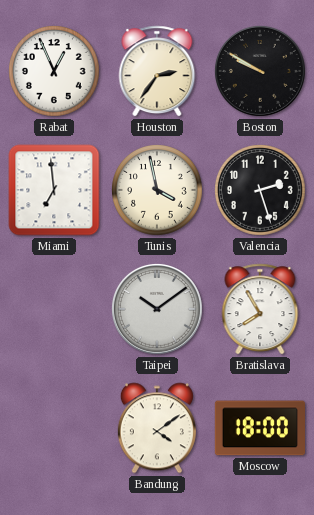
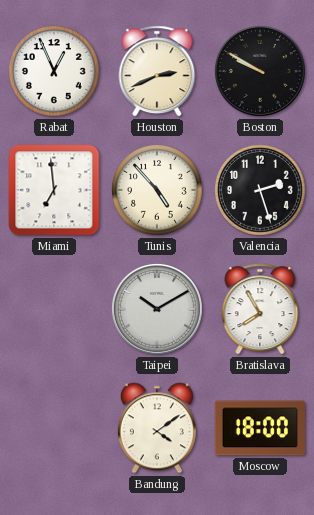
Houston: 2:36 -> 2:41 (157, 71)
Tunis: 3:58 -> 4:53 (158, 191)
Taipei: 10:09 -> 10:10 (157, 309)
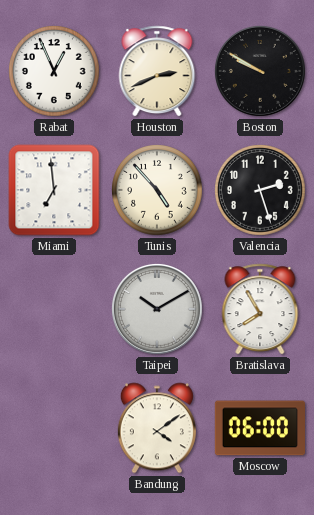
Moscow: 18:00 -> 06:00 (259, 428)
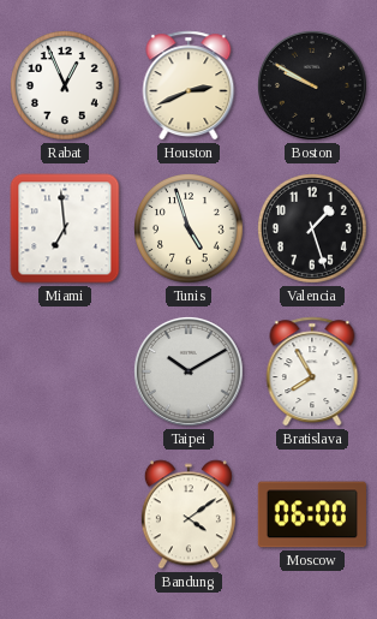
Tunis: 4:53 -> 4:57 (190, 230)
Valencia: 2:27 -> 1:27 (313, 230)
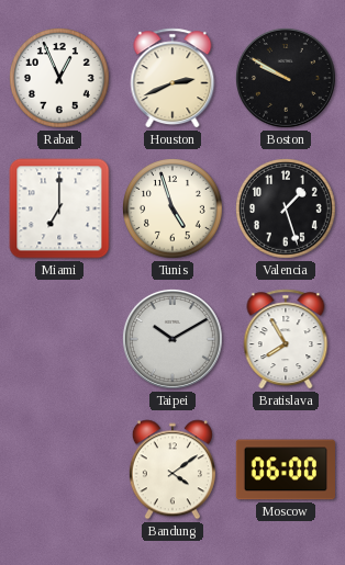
Miami: 6:59 -> 7:00 (59, 208)
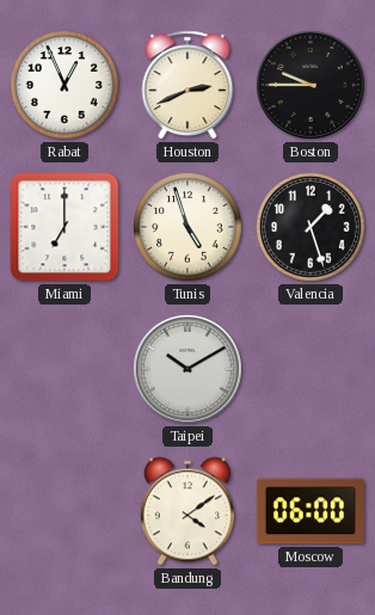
Boston: 9:50 -> 9:45 (311, 85)
Bratislava: 7:55 -> none (286, 339)
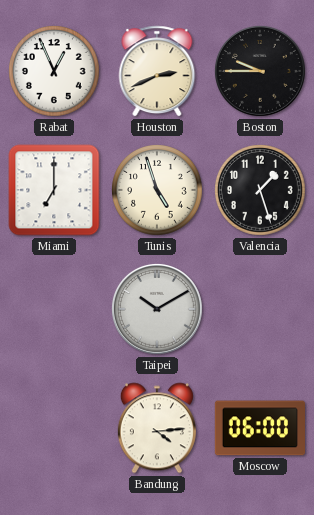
Bandung: 4:09 -> 4:14 (157, 428)
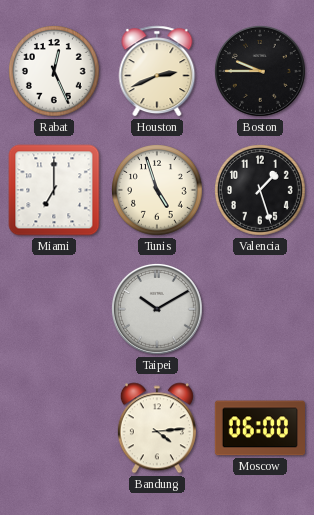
Rabat: 12:56 -> 12:26 (55, 72)
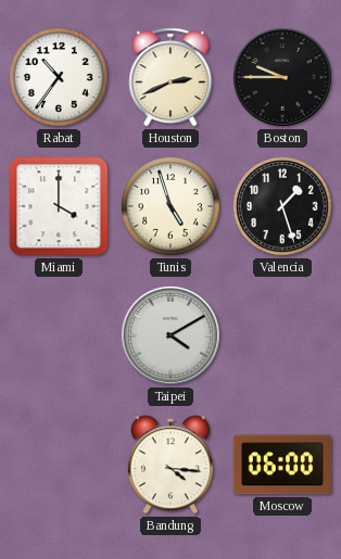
Rabat: 12:26 -> 10:36 (60, 78)
Miami: 7:00 -> 4:00 (59, 206)
Taipei: 10:10 -> 4:10 (171, 335)
Bandung: 4:14 -> 4:16 (171, 465)
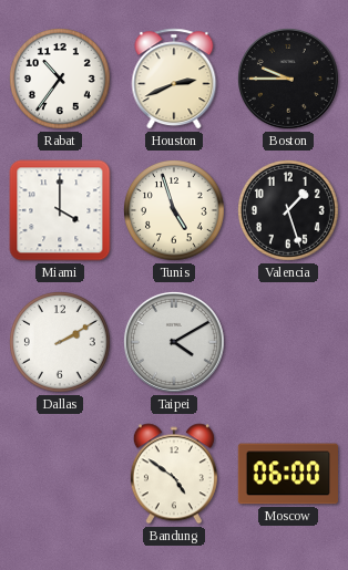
Dallas: none -> 2:10 (61, 343)
Bandung: 4:16 -> 4:51 (174, 474)
